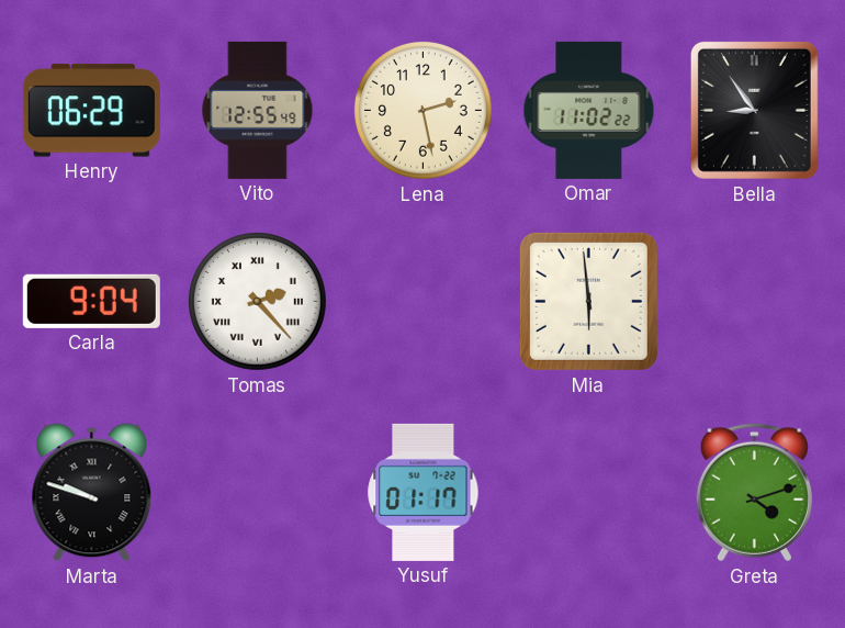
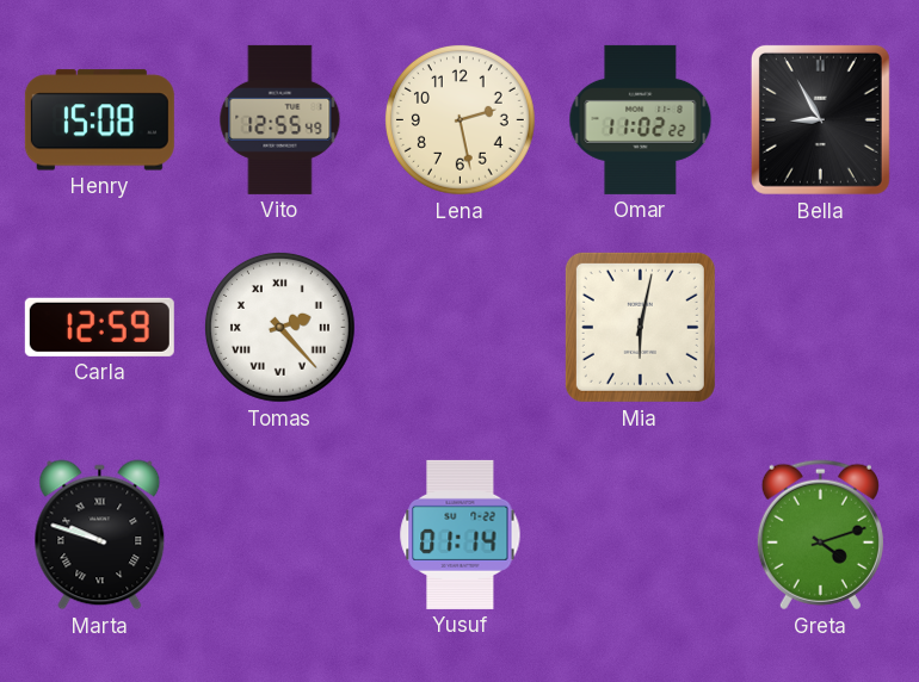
Henry: 06:29 -> 15:08 (99, 120)
Bella: 8:54 -> 8:55 (820, 119)
Carla: 9:04 -> 12:59 (99, 327)
Mia: 5:59 -> 6:02 (640, 327)
Yusuf: 01:17 -> 01:14 (461, 534)
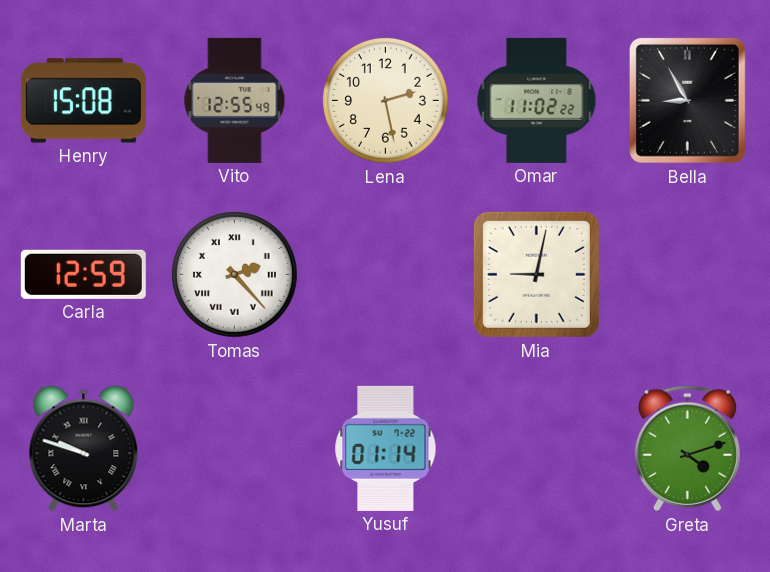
Mia: 6:02 -> 9:02 (536, 274)
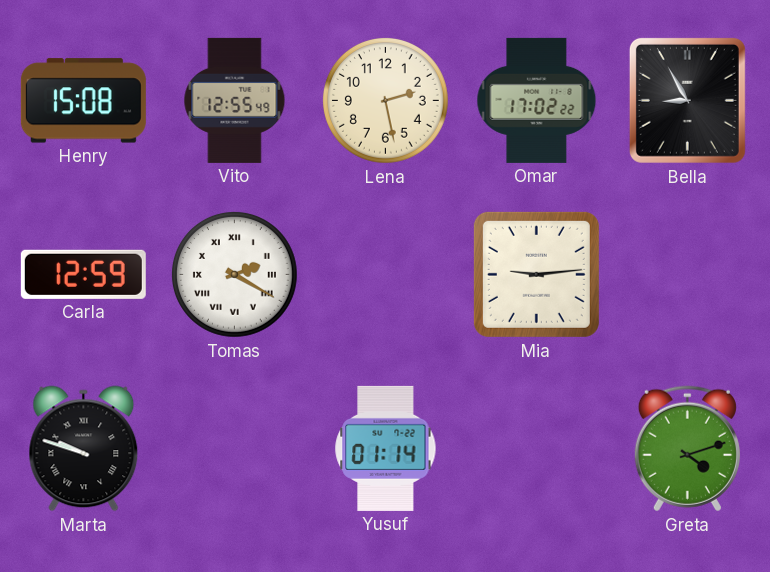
Omar: 11:02 -> 17:02 (537, 100)
Tomas: 2:23 -> 2:20 (234, 274)
Mia: 9:02 -> 9:14 (536, 274)
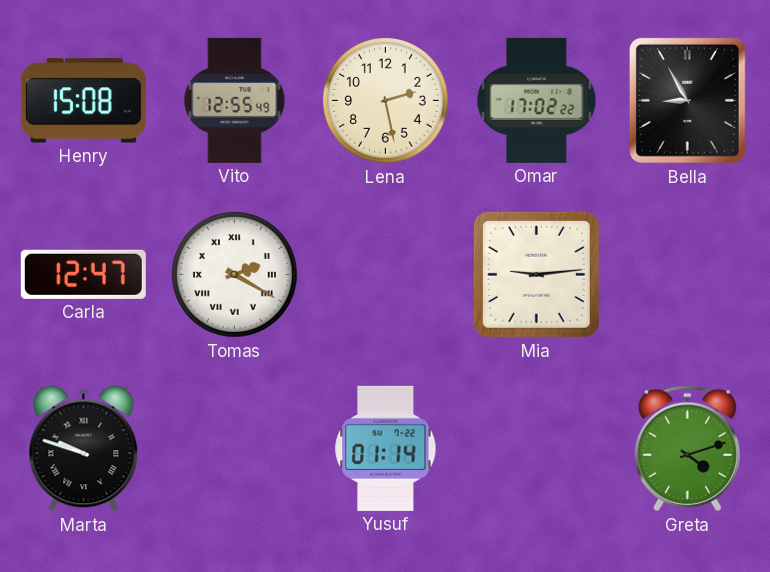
Carla: 12:59 -> 12:47 (83, 274)
